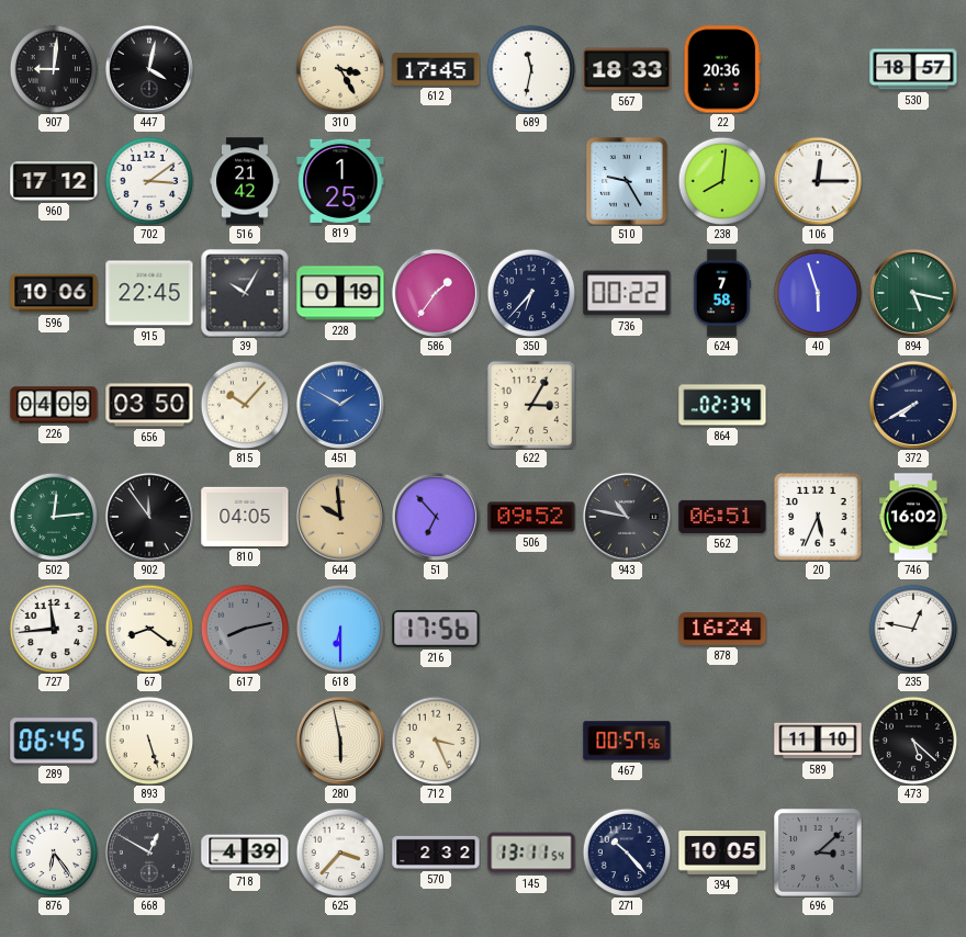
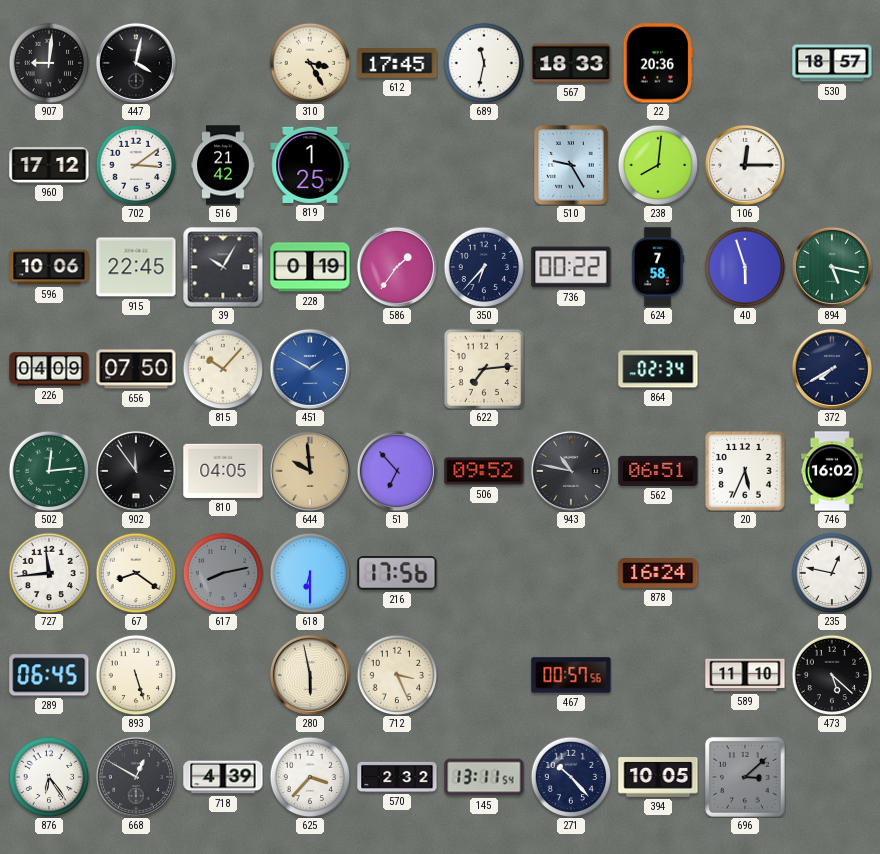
656: 03:50 -> 07:50 (136, 369)
622: 3:05 -> 7:14 (483, 368)
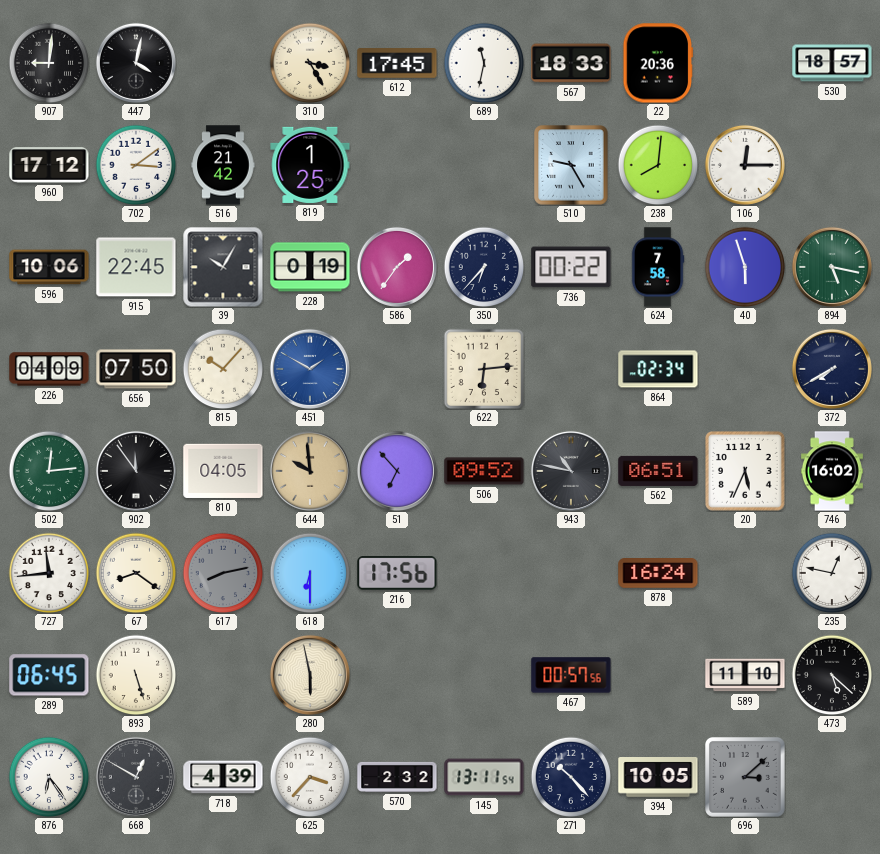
622: 7:14 -> 6:14 (483, 368)
712: 3:26 -> none (397, 675)
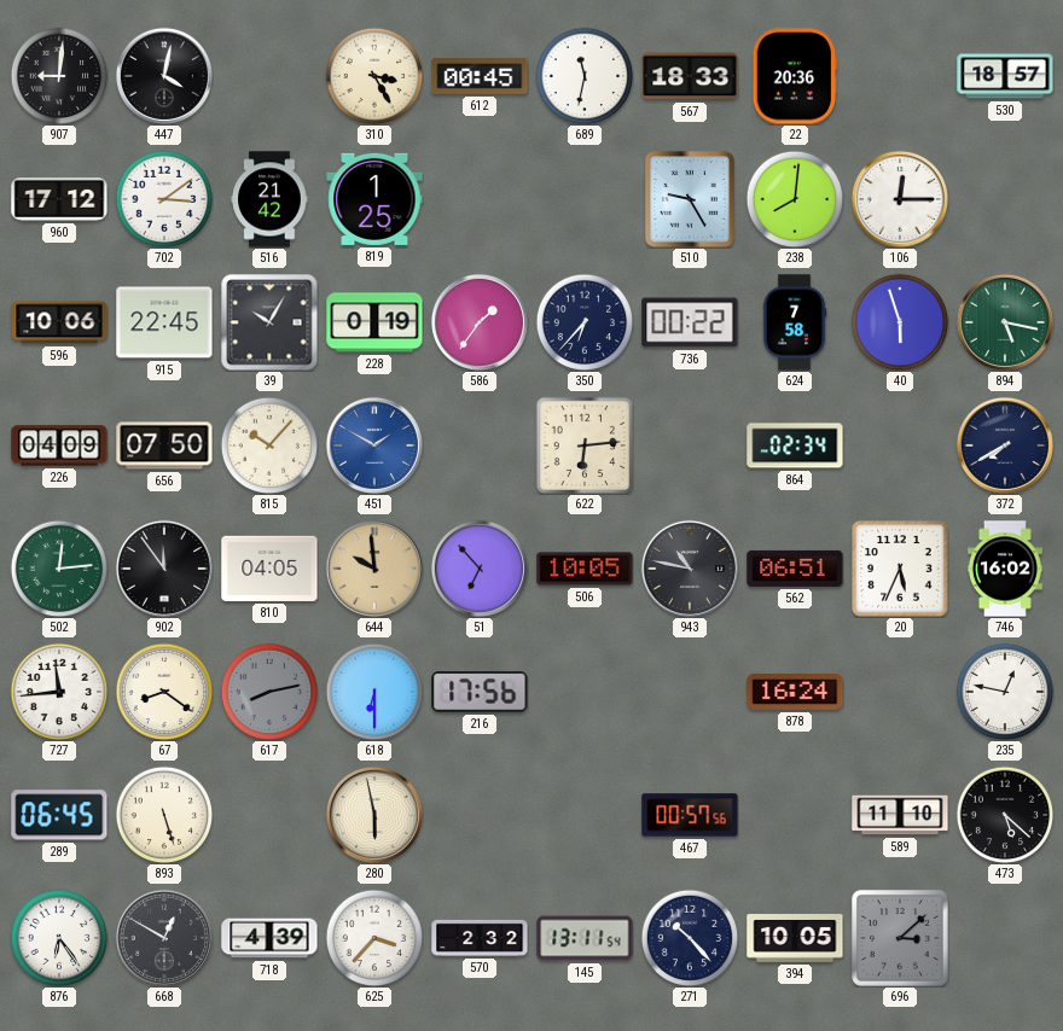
612: 17:45 -> 00:45 (480, 76)
506: 09:52 -> 10:05 (585, 569)
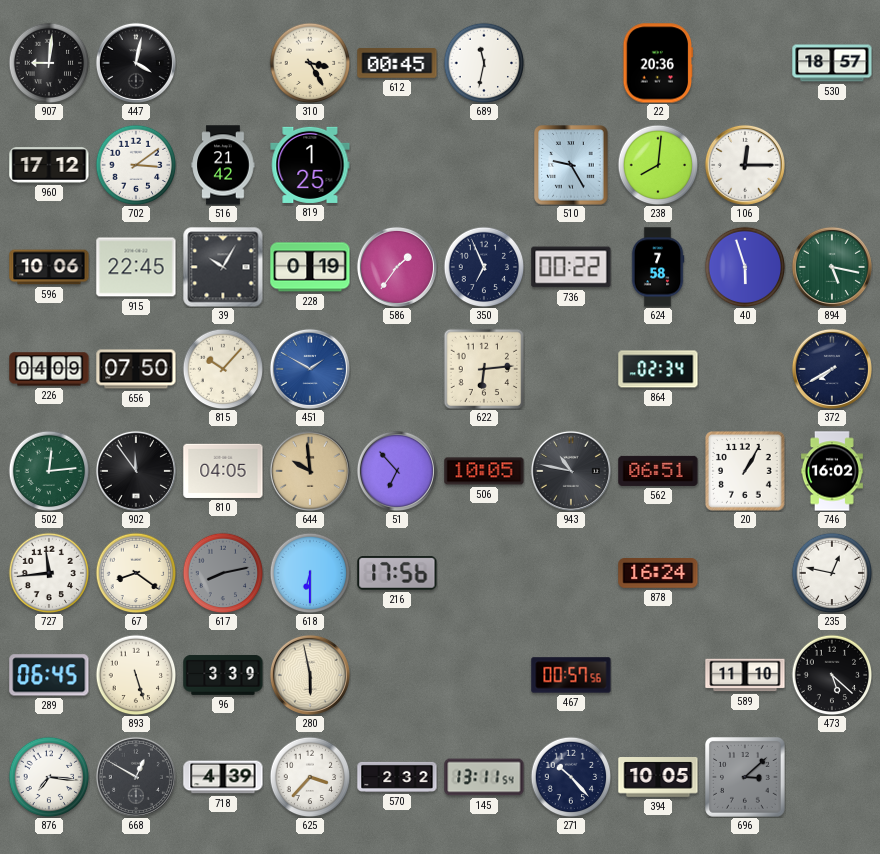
567: 18:33 -> none (690, 76)
350: 6:37 -> 6:56 (484, 267)
20: 5:34 -> 1:05 (746, 472)
96: none -> 3:39 (223, 675)
876: 6:24 -> 7:16 (49, 777)
